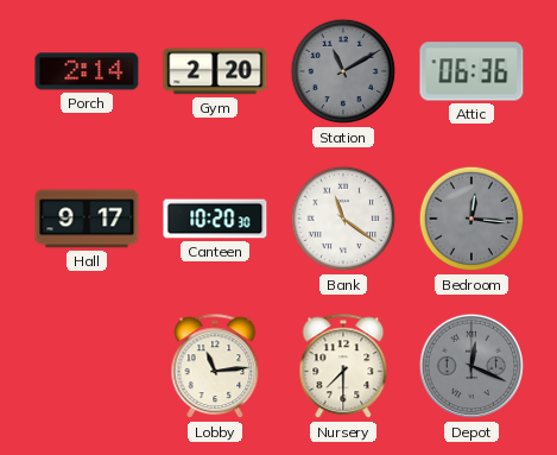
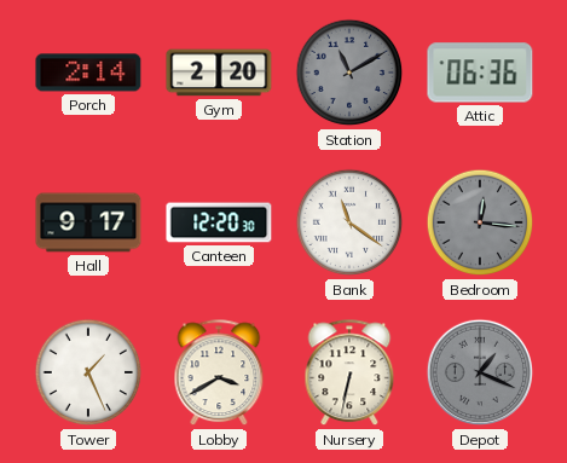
Canteen: 10:20 -> 12:20 (219, 222)
Tower: none -> 1:26 (88, 372)
Lobby: 11:14 -> 3:40 (219, 374)
Nursery: 7:30 -> 6:32 (349, 374)
Depot: 12:19 -> 1:19 (480, 372)
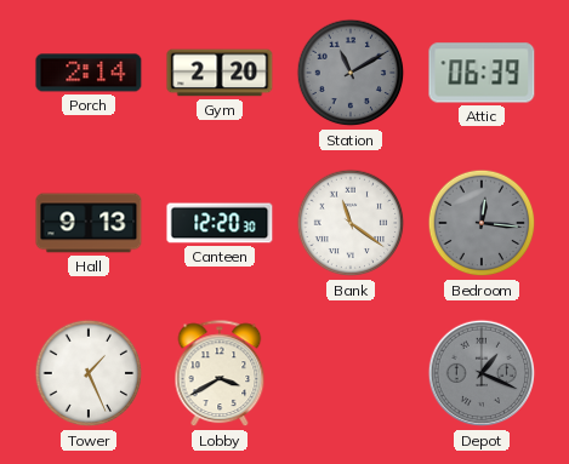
Attic: 06:36 -> 06:39 (482, 73)
Hall: 9:17 -> 9:13 (89, 223)
Nursery: 6:32 -> none (349, 374)
